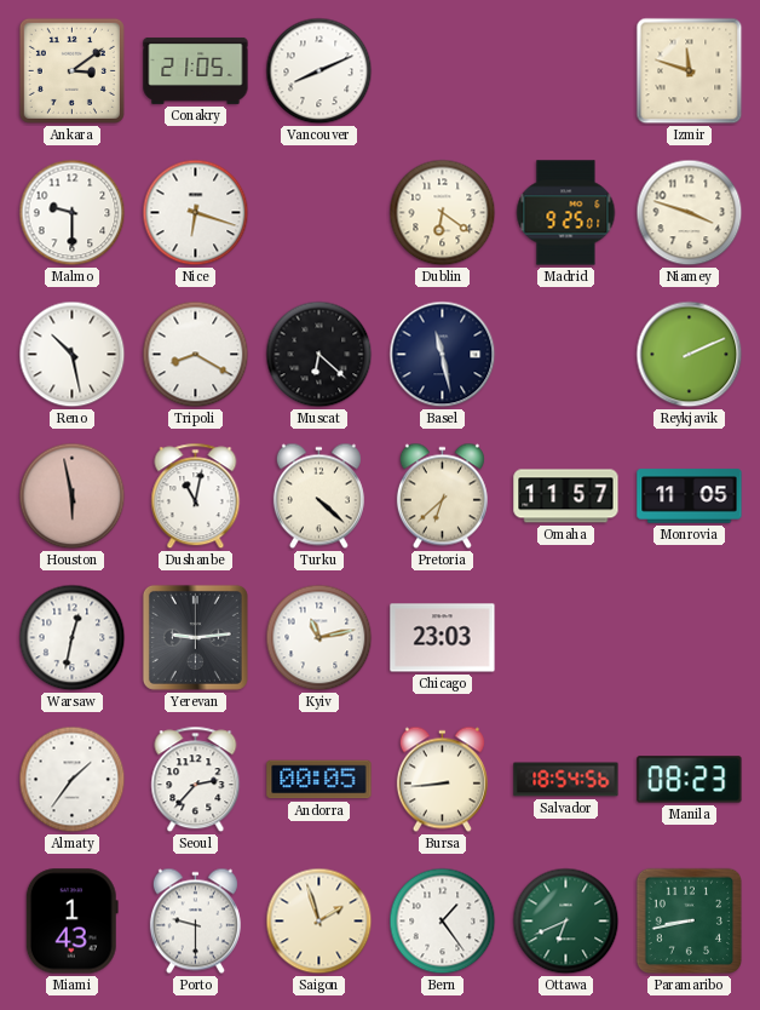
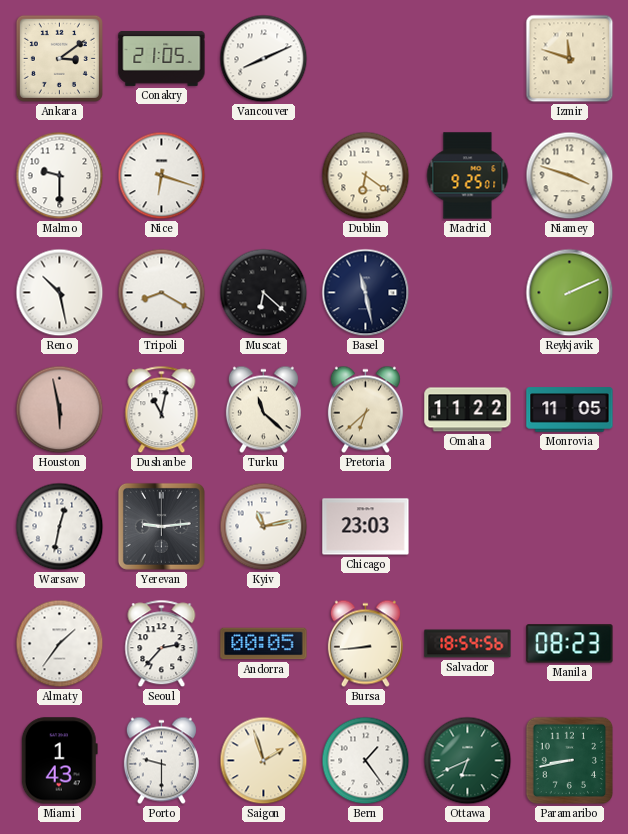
Turku: 4:22 -> 11:22 (263, 410)
Omaha: 11:57 -> 11:22 (468, 410)
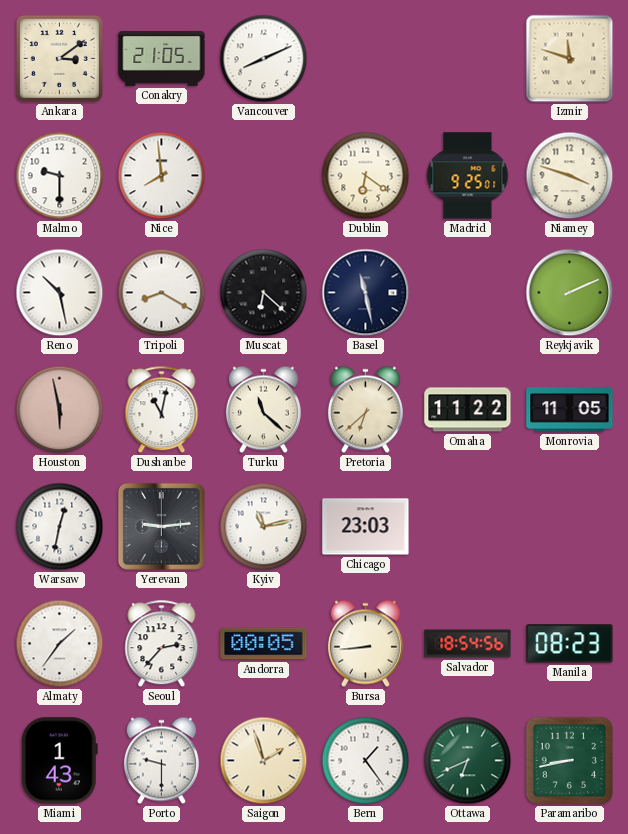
Nice: 6:18 -> 7:59 (162, 176)
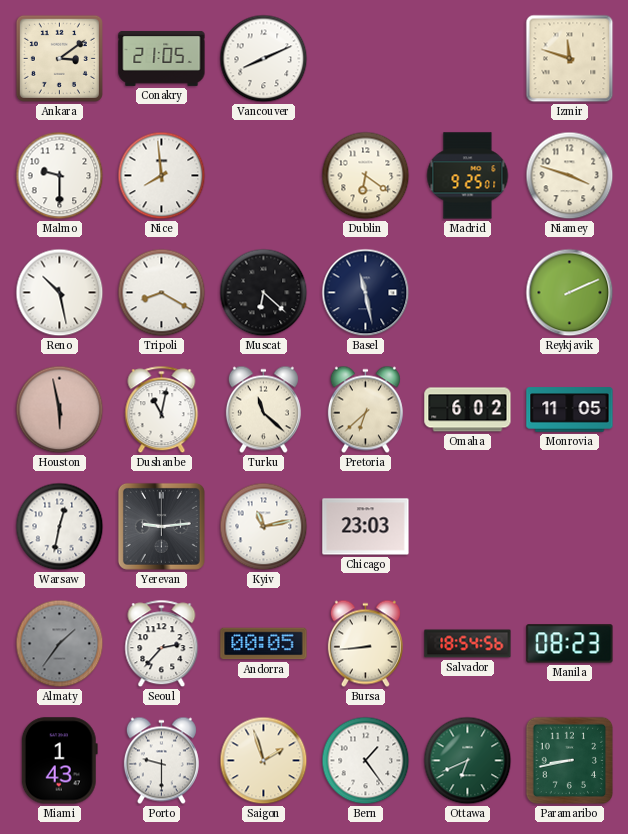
Omaha: 11:22 -> 6:02 (468, 410)
Almaty dial: white -> grey (60, 644)
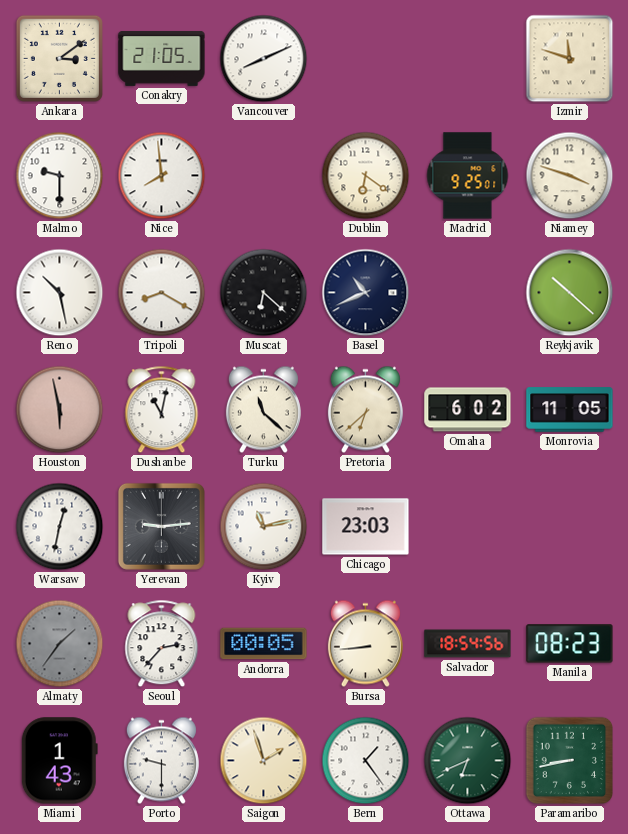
Basel: 11:28 -> 10:41 (366, 293)
Reykjavik: 2:11 -> 10:22 (570, 293)
